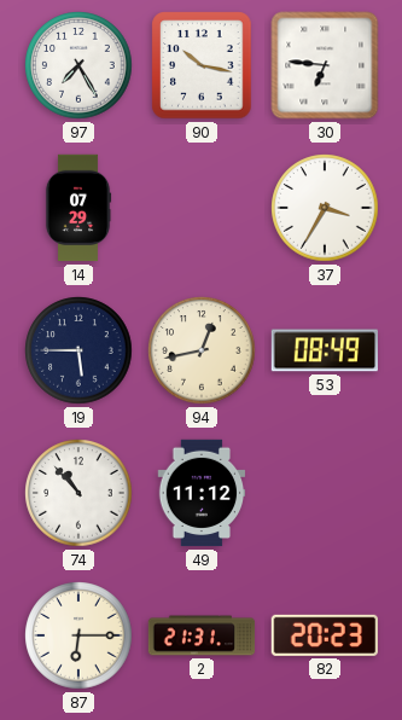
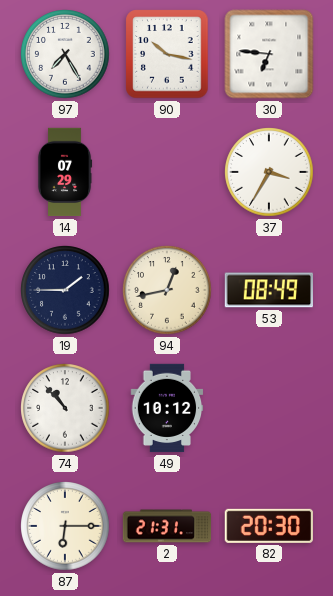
19: 5:45 -> 1:45 (65, 290)
49: 11:12 -> 10:12 (167, 408)
82: 20:23 -> 20:30 (269, 526)
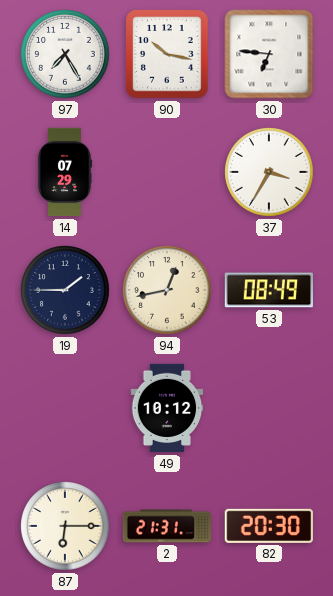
74: 10:53 -> none (65, 408)
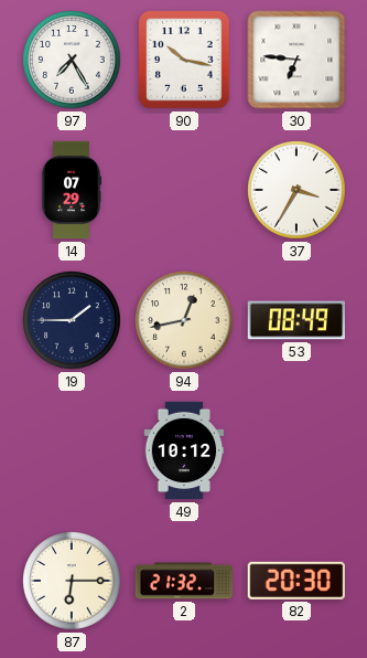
2: 21:31 -> 21:32 (184, 581)
